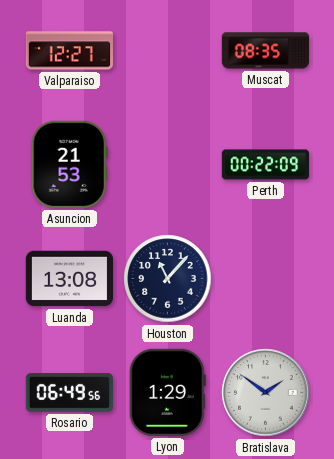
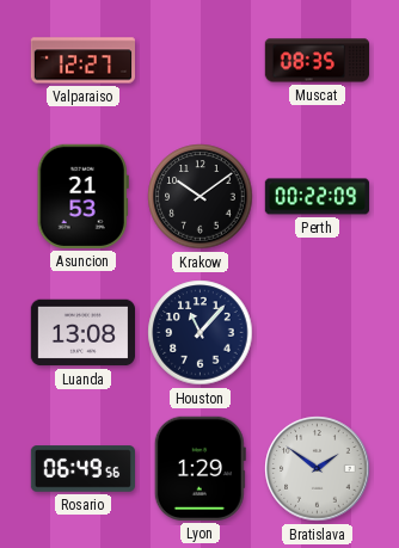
Krakow: none -> 10:09 (201, 197)
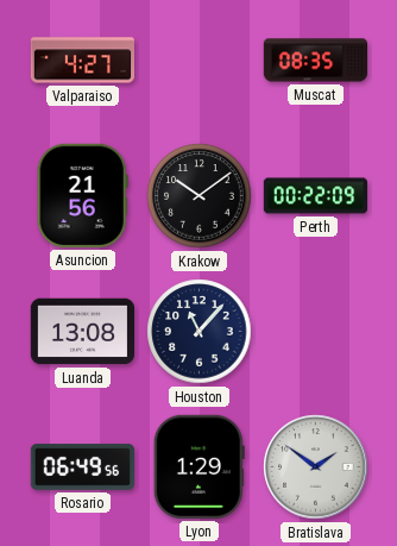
Valparaiso: 12:27 -> 4:27 (82, 61)
Asuncion: 21:53 -> 21:56 (82, 195)
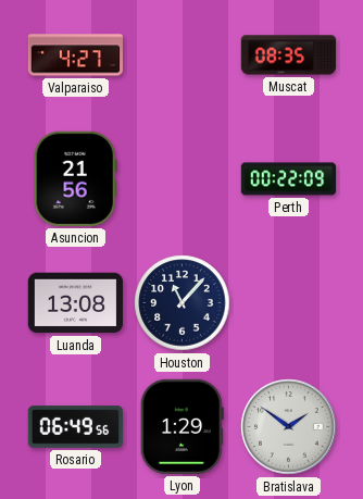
Krakow: 10:09 -> none (200, 196)
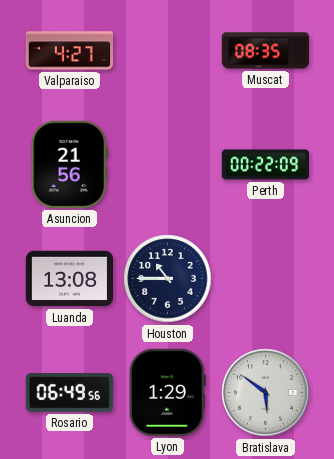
Houston: 11:07 -> 10:45 (168, 279)
Bratislava: 1:51 -> 5:51 (266, 393)
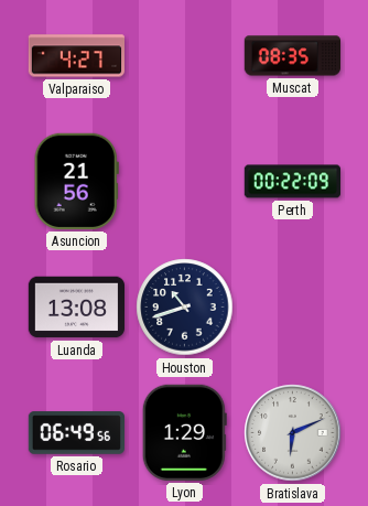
Houston: 10:45 -> 10:42 (185, 308)
Bratislava: 5:51 -> 6:11 (293, 433)
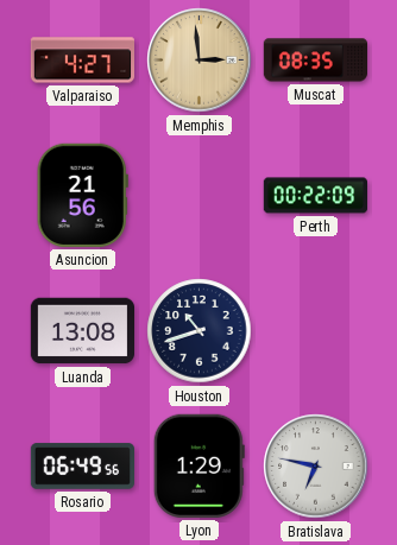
Memphis: none -> 2:59 (200, 61)
Bratislava: 6:11 -> 6:47 (316, 467)
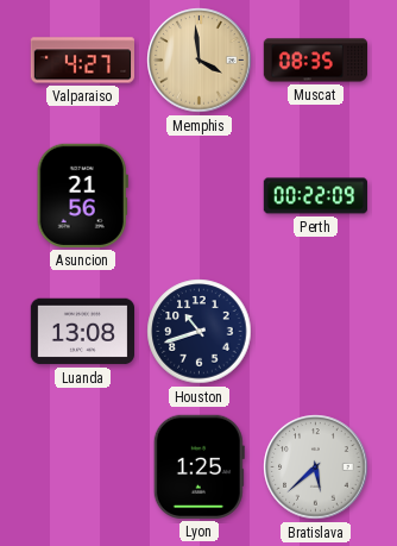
Memphis: 2:59 -> 3:59 (200, 61)
Rosario: 06:49 -> none (82, 467)
Lyon: 1:29 -> 1:25 (198, 466)
Bratislava: 6:47 -> 5:38 (316, 467)
